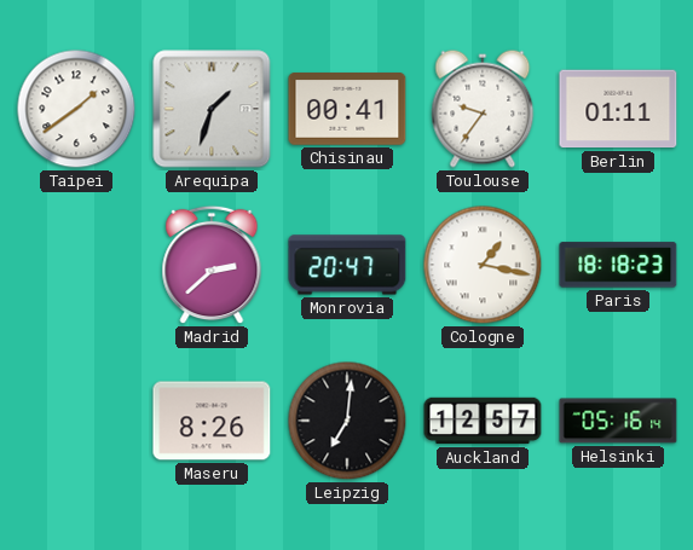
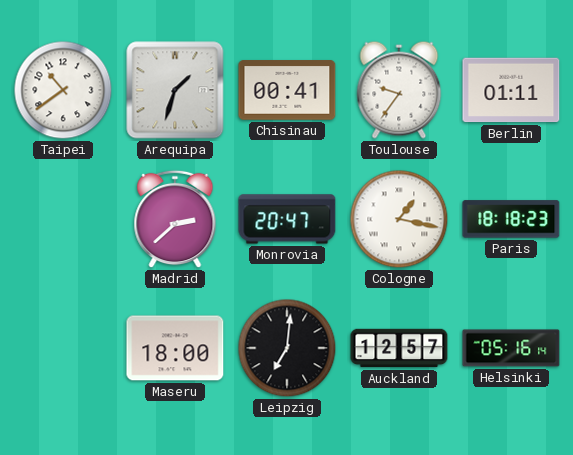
Taipei: 1:39 -> 10:39 (63, 90)
Maseru: 8:26 -> 18:00 (175, 348)
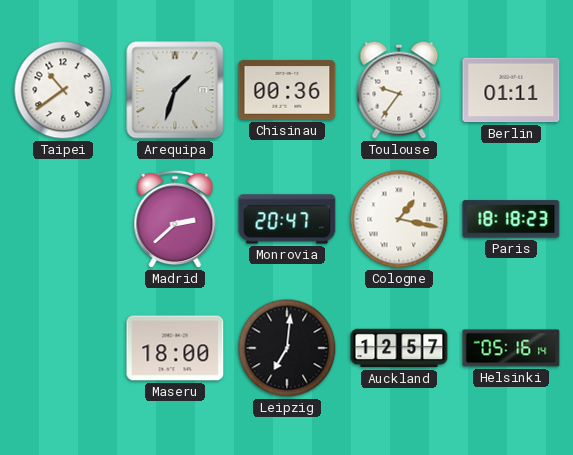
Chisinau: 00:41 -> 00:36 (287, 90)
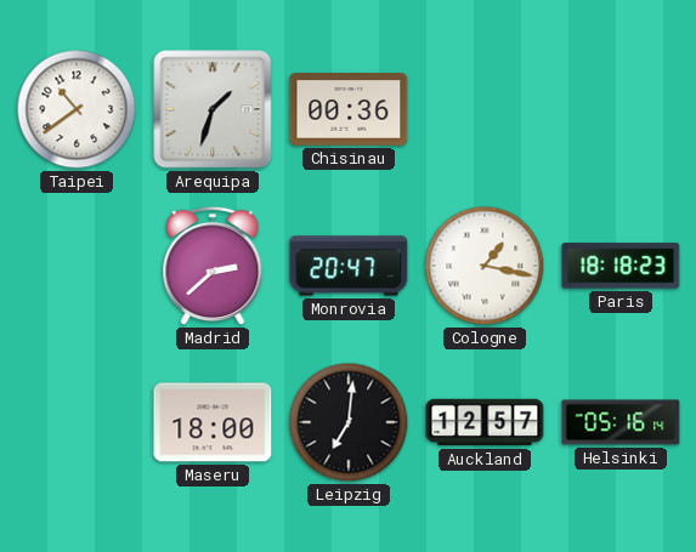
Toulouse: 9:36 -> none (399, 90)
Berlin: 01:11 -> none (511, 90)
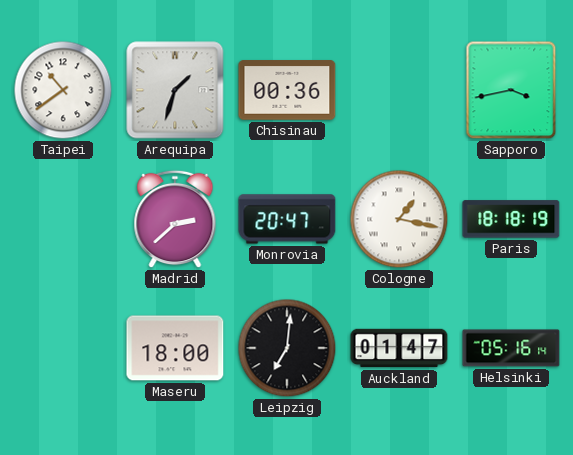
Sapporo: none -> 3:43 (511, 90)
Paris: 18:18:23 -> 18:18:19 (511, 219)
Auckland: 12:57 -> 01:47 (399, 348)
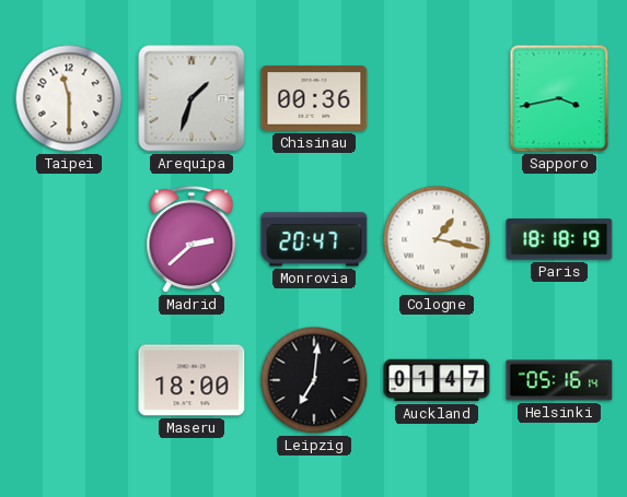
Taipei: 10:39 -> 11:30 (69, 98)
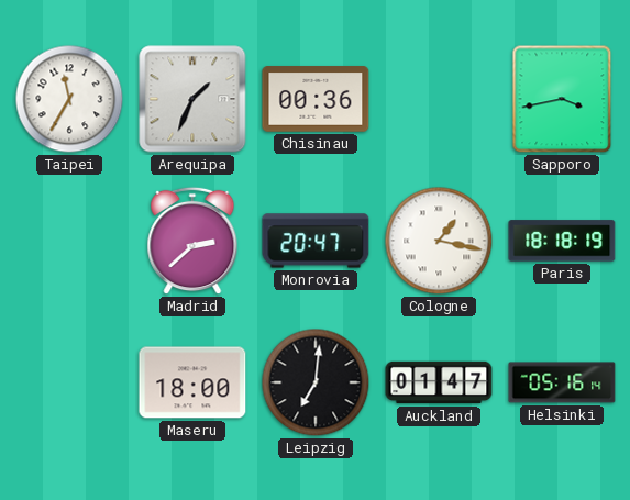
Taipei: 11:30 -> 11:35 (69, 99)
Arequipa: 1:33 -> 1:34 (192, 99)
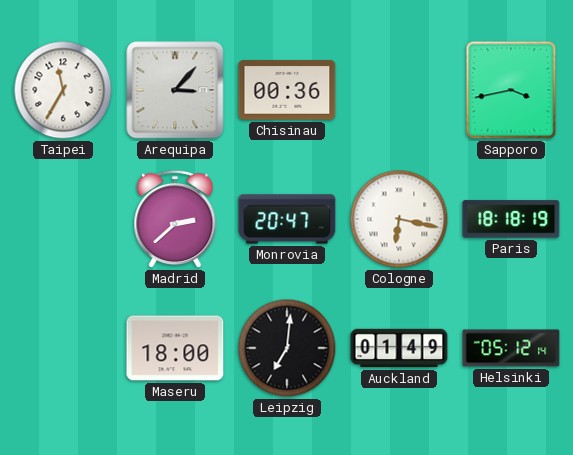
Arequipa: 1:34 -> 3:07 (175, 90)
Cologne: 1:17 -> 6:17 (399, 219)
Auckland: 01:47 -> 01:49 (399, 348)
Helsinki: 05:16 -> 05:12 (511, 348)
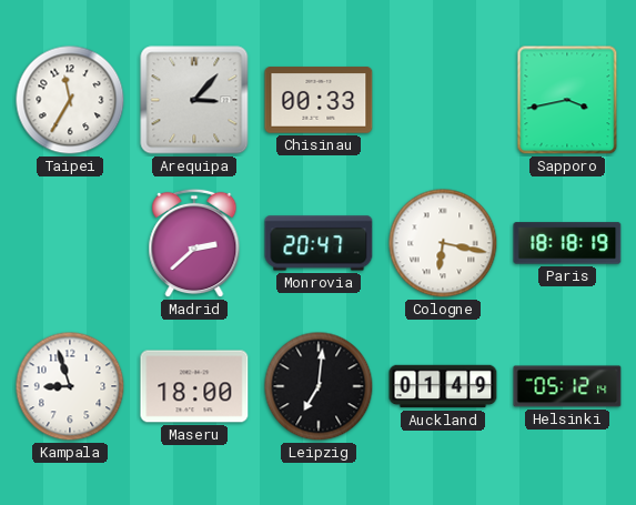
Chisinau: 00:36 -> 00:33 (319, 100)
Kampala: none -> 8:57 (70, 386)
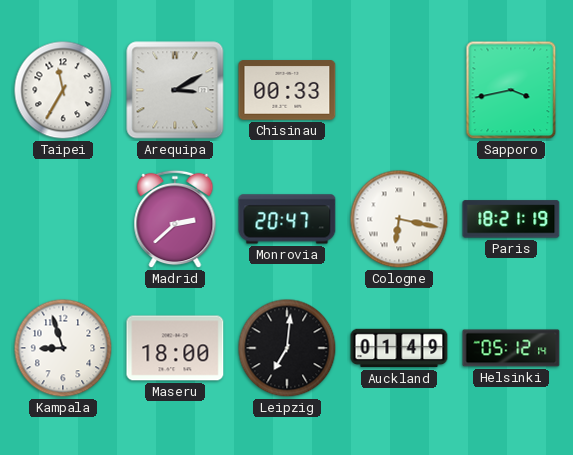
Arequipa: 3:07 -> 3:10 (175, 90)
Paris: 18:18 -> 18:21 (511, 219)
